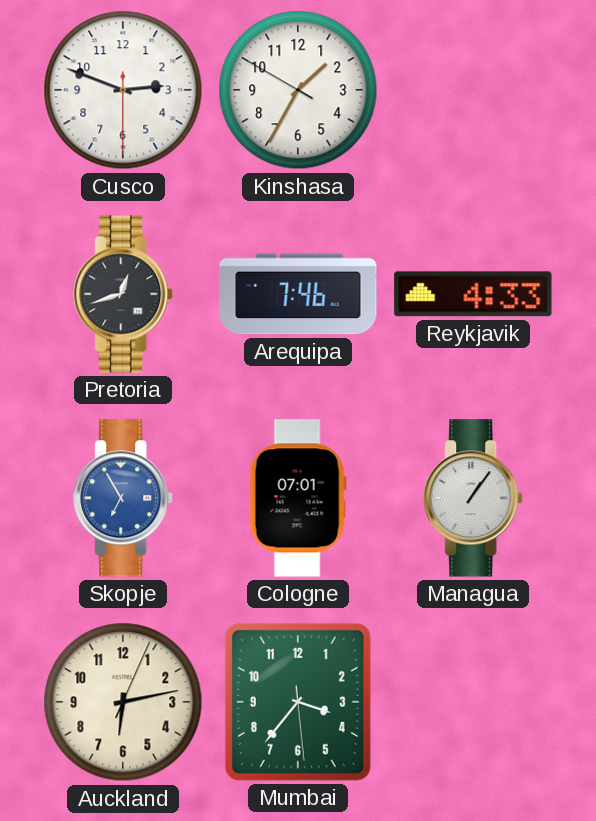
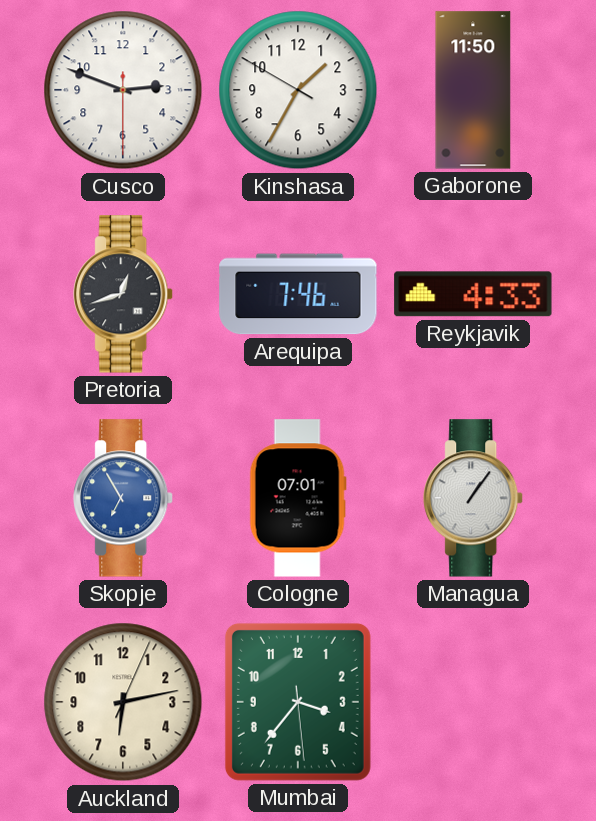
Gaborone: none -> 11:50 (473, 90)
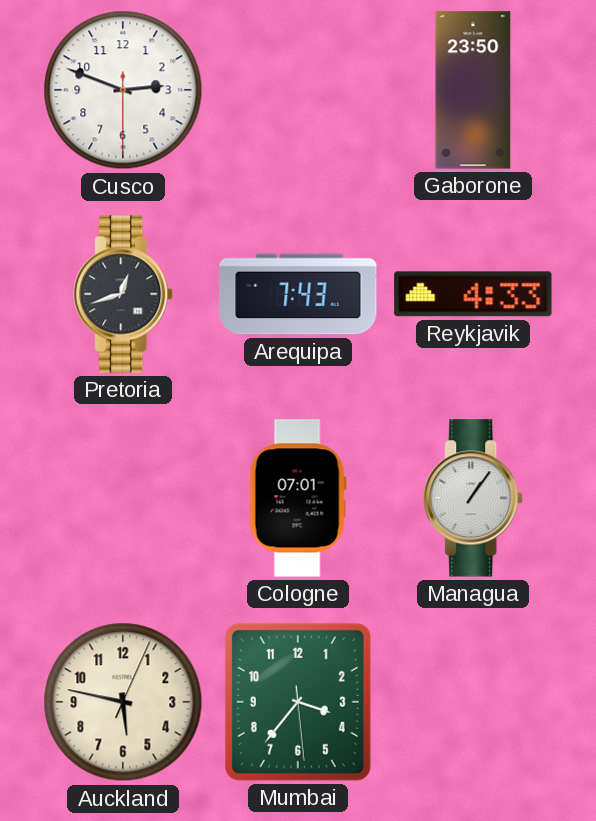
Kinshasa: 1:34 -> none (298, 90)
Gaborone: 11:50 -> 23:50 (473, 90)
Arequipa: 7:46 -> 7:43 (298, 294)
Skopje: 6:55 -> none (124, 498)
Auckland: 6:13 -> 5:47 (123, 702)
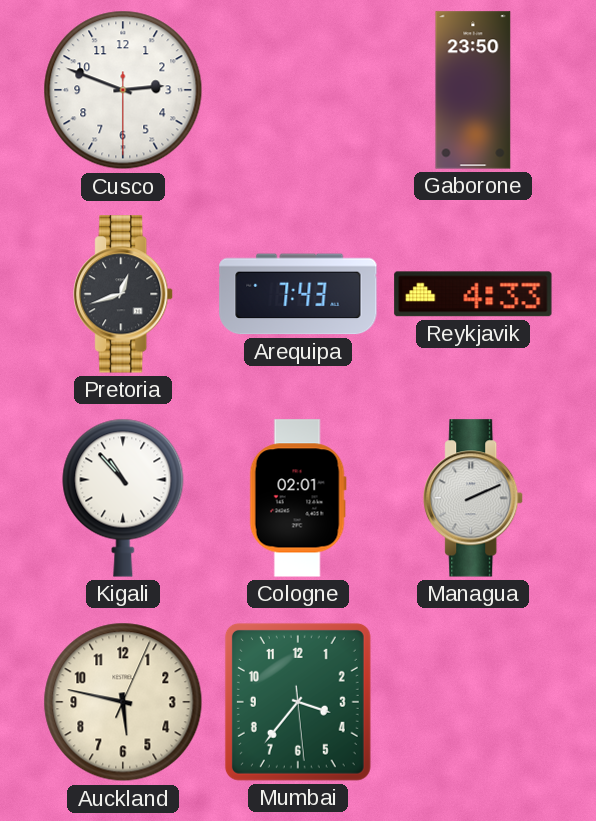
Kigali: none -> 10:53 (123, 498)
Cologne: 07:01 -> 02:01 (298, 498)
Managua: 1:06 -> 2:11 (474, 498)
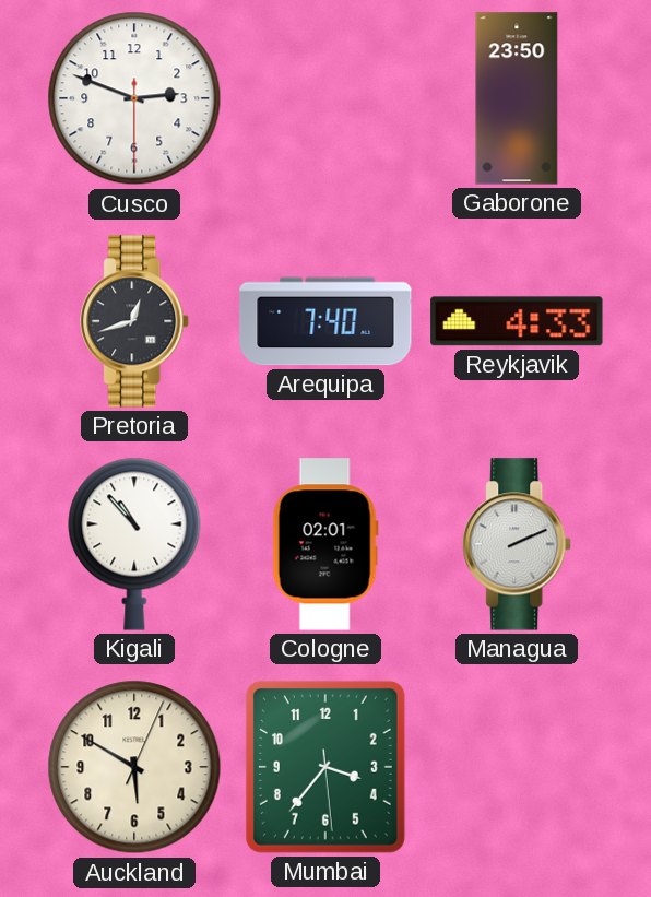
Arequipa: 7:43 -> 7:40 (325, 321)
Auckland: 5:47 -> 5:50 (134, 767)
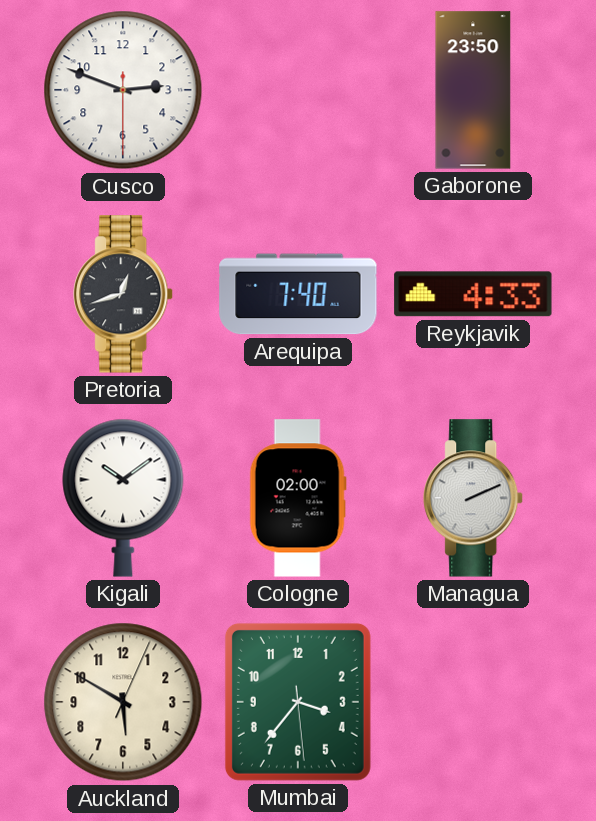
Kigali: 10:53 -> 10:09 (123, 498)
Cologne: 02:01 -> 02:00 (298, 498)
